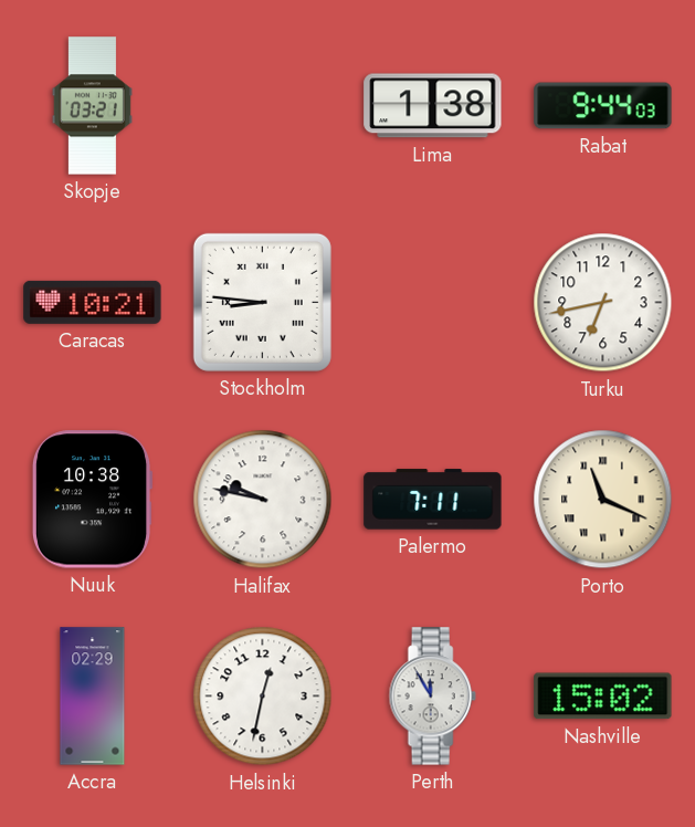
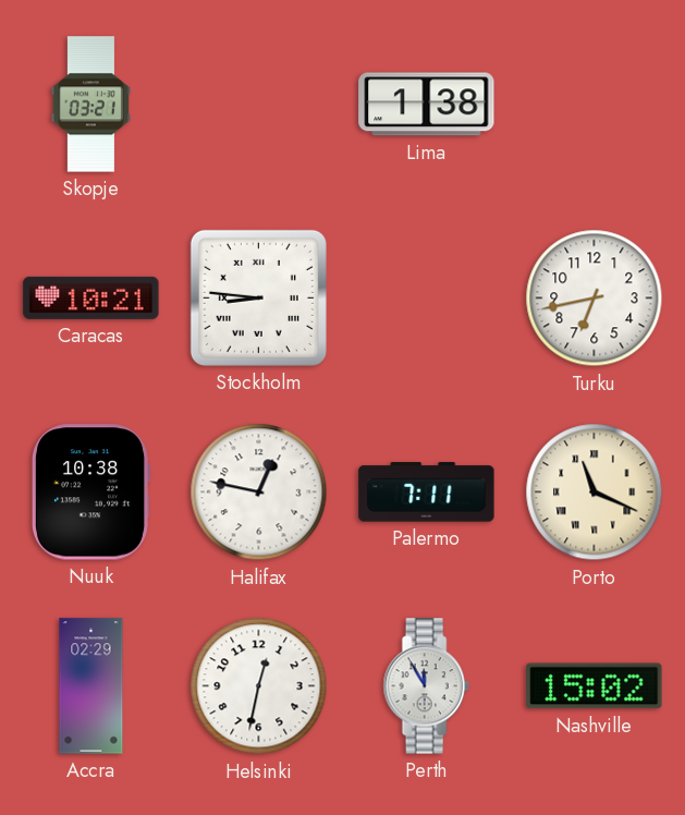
Rabat: 9:44 -> none (603, 106)
Halifax: 9:47 -> 12:47 (259, 492)
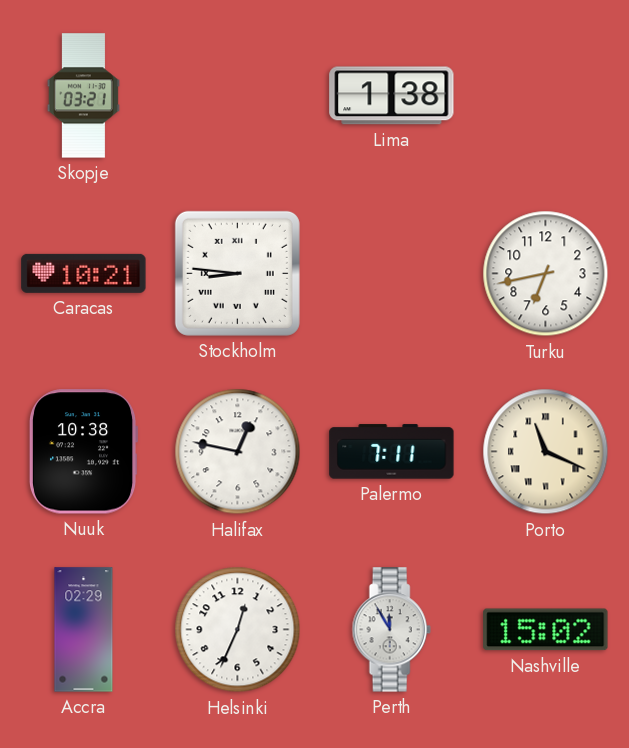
Helsinki: 12:32 -> 12:34 (238, 630)
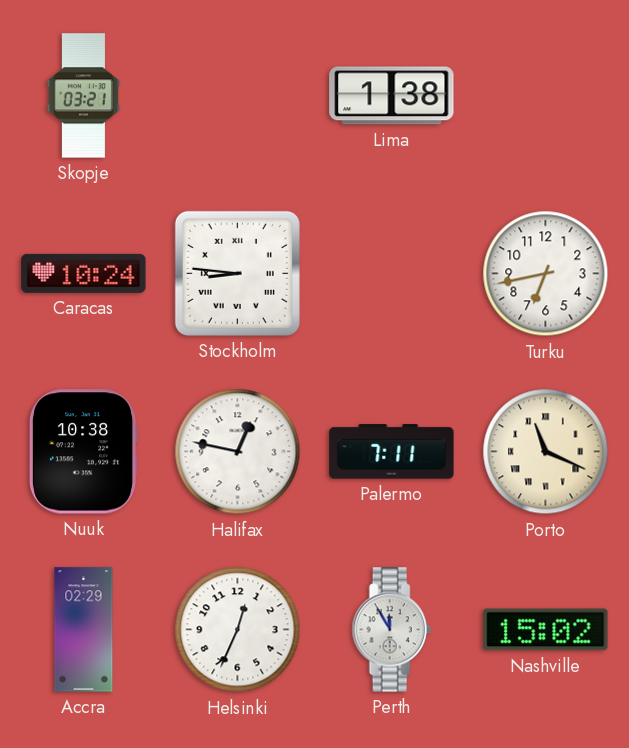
Caracas: 10:21 -> 10:24 (84, 273)
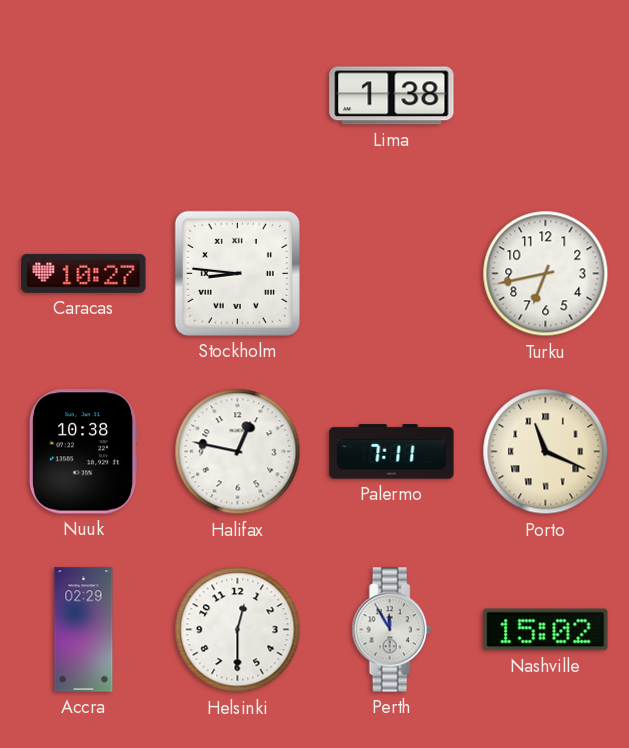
Skopje: 03:21 -> none (83, 96)
Caracas: 10:24 -> 10:27 (84, 273)
Helsinki: 12:34 -> 12:30 (238, 630)
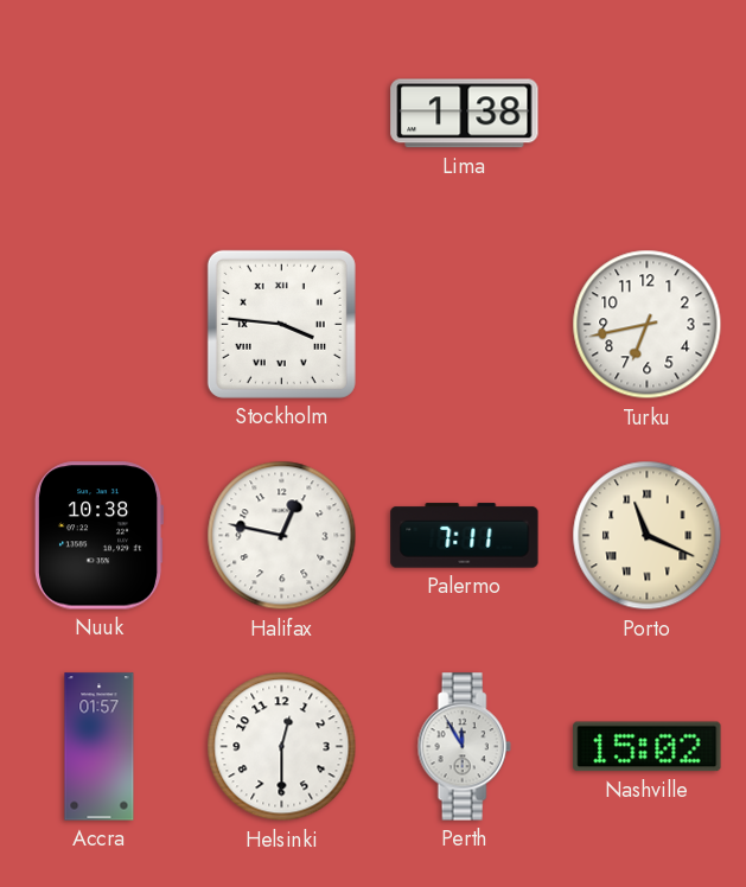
Caracas: 10:27 -> none (84, 273)
Stockholm: 8:46 -> 3:46 (281, 324)
Accra: 02:29 -> 01:57 (100, 747)
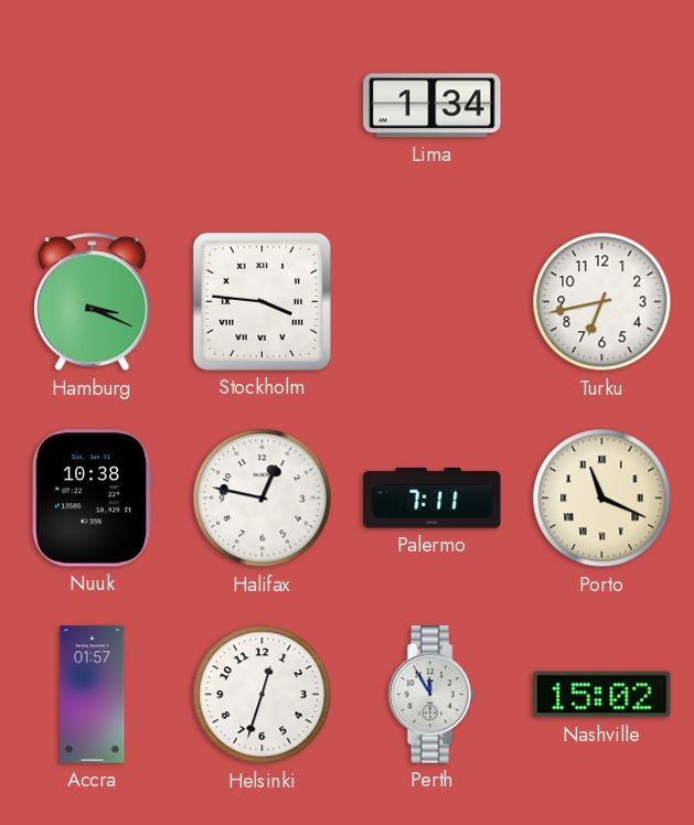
Lima: 1:38 -> 1:34 (433, 106)
Hamburg: none -> 3:19 (93, 302)
Helsinki: 12:30 -> 12:33 (263, 695)
